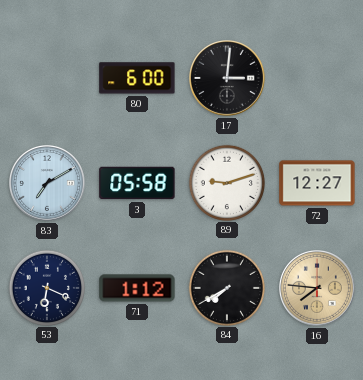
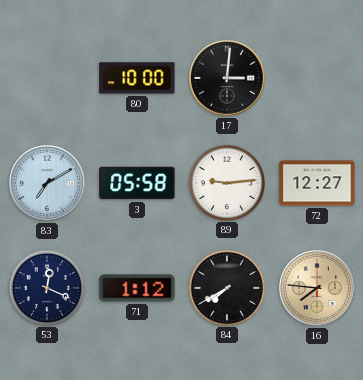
80: 6:00 -> 10:00 (137, 78)
89: 9:12 -> 9:14 (226, 182)
53: 6:19 -> 12:19 (46, 287)
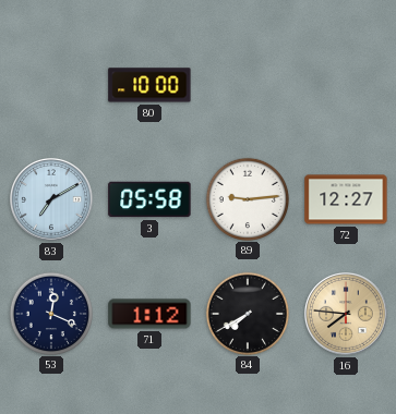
17: 3:01 -> none (228, 79)
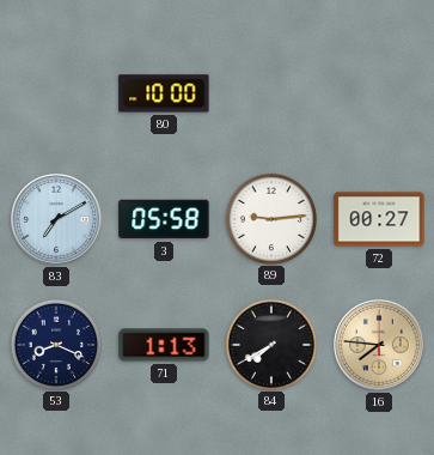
72: 12:27 -> 00:27 (379, 219)
53: 12:19 -> 8:19 (55, 344)
71: 1:12 -> 1:13 (164, 345)
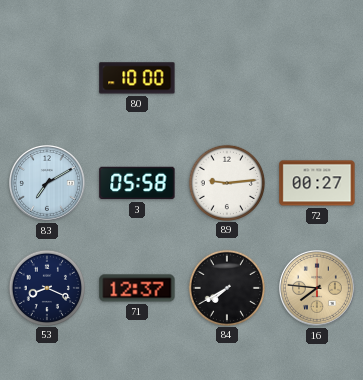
71: 1:13 -> 12:37 (137, 288)
